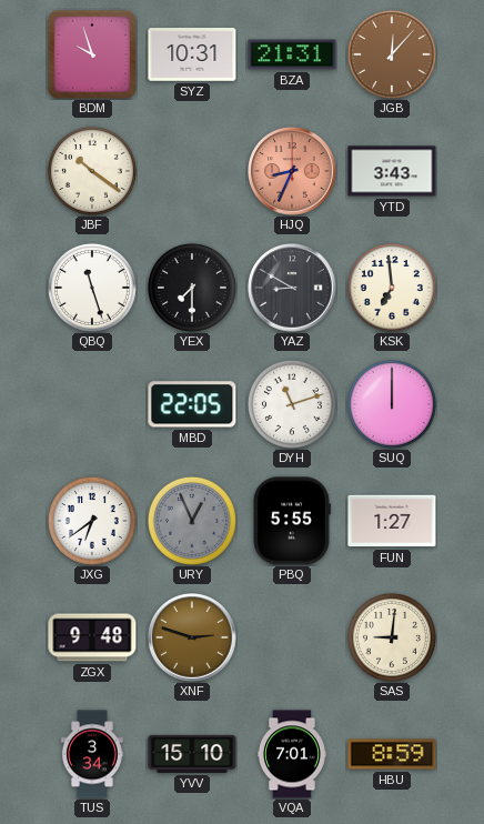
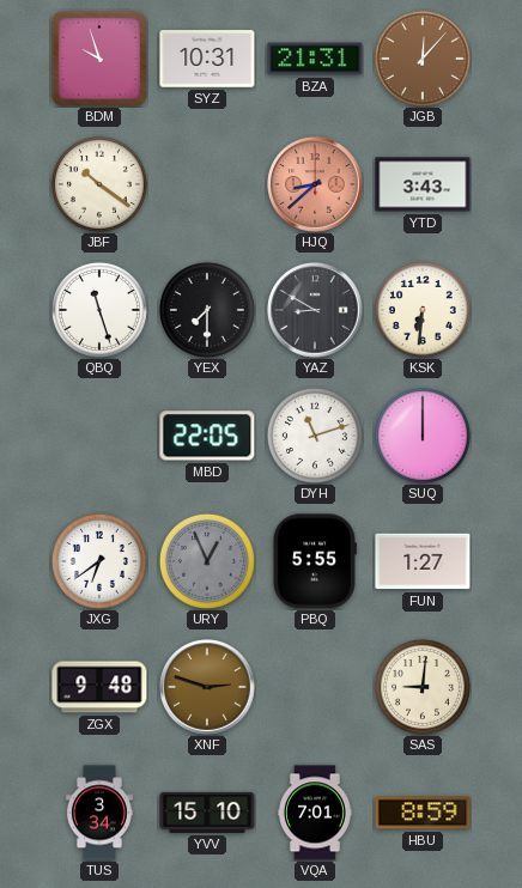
HJQ: 8:34 -> 8:38 (315, 184)
KSK: 6:59 -> 6:31 (423, 310)
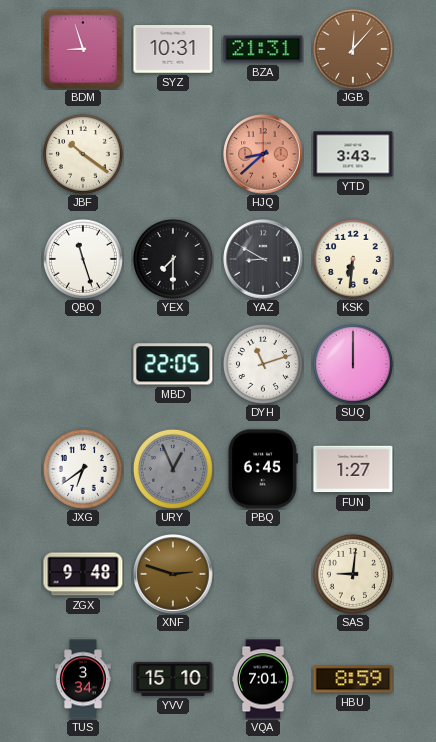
BDM: 9:57 -> 8:57 (82, 48)
PBQ: 5:55 -> 6:45 (262, 469)
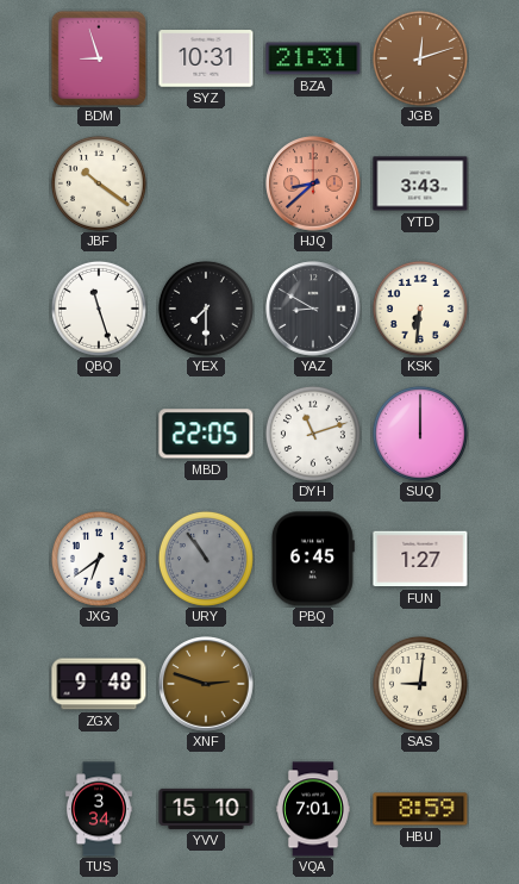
JGB: 12:07 -> 12:12 (420, 58)
URY: 12:56 -> 10:54 (206, 559)
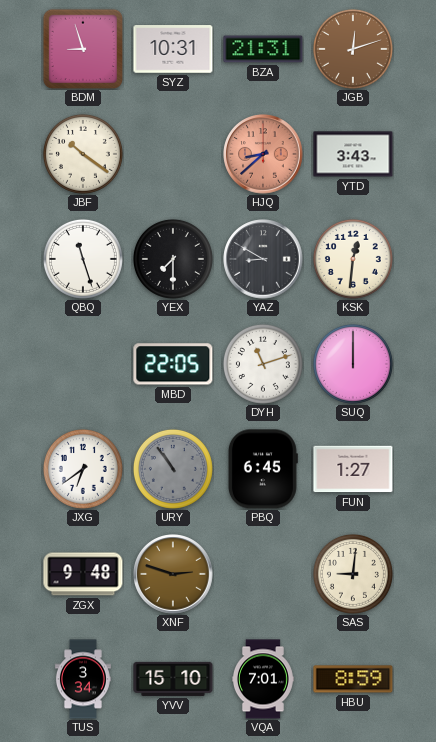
KSK: 6:31 -> 12:31 (353, 259)
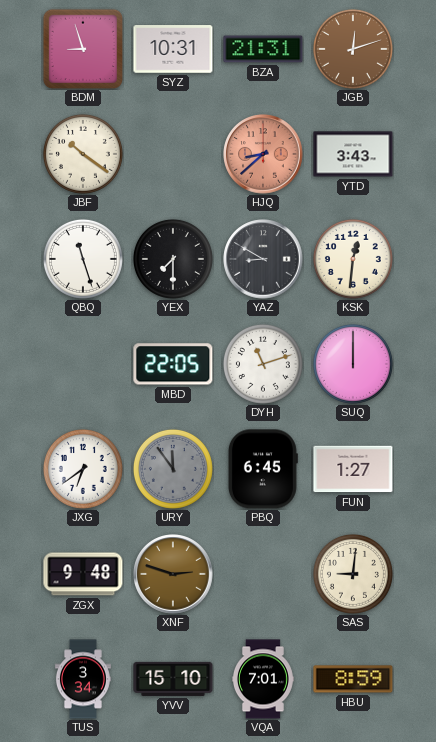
URY: 10:54 -> 11:54 (173, 469)
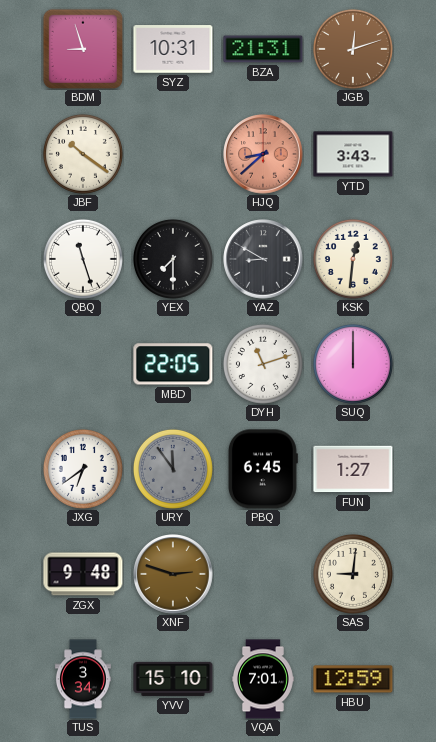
HBU: 8:59 -> 12:59 (353, 679)
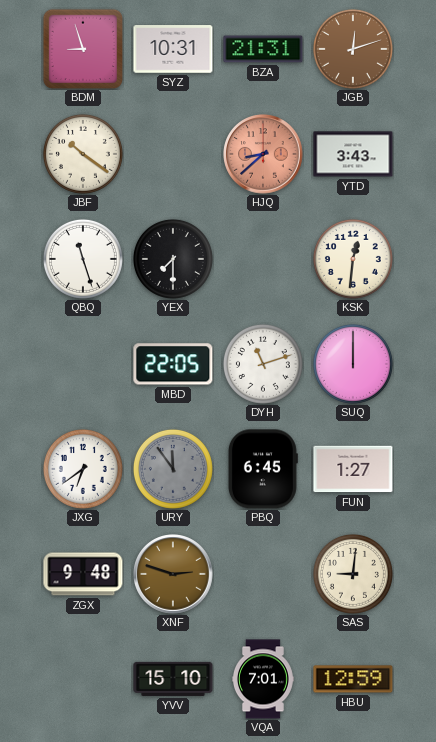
YAZ: 8:50 -> none (263, 259)
TUS: 3:34 -> none (83, 679)
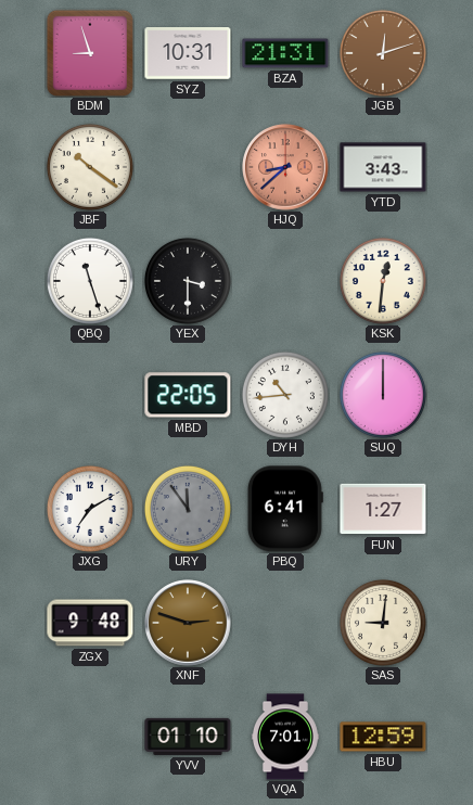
YEX: 7:30 -> 3:30 (188, 281)
DYH: 11:12 -> 10:44 (285, 395)
JXG: 6:39 -> 7:10 (90, 509)
PBQ: 6:45 -> 6:41 (284, 509)
YVV: 15:10 -> 01:10 (188, 737)
